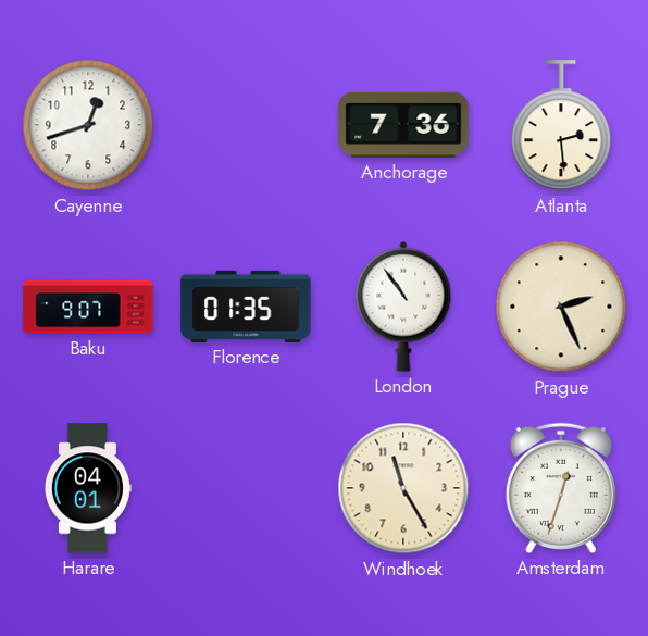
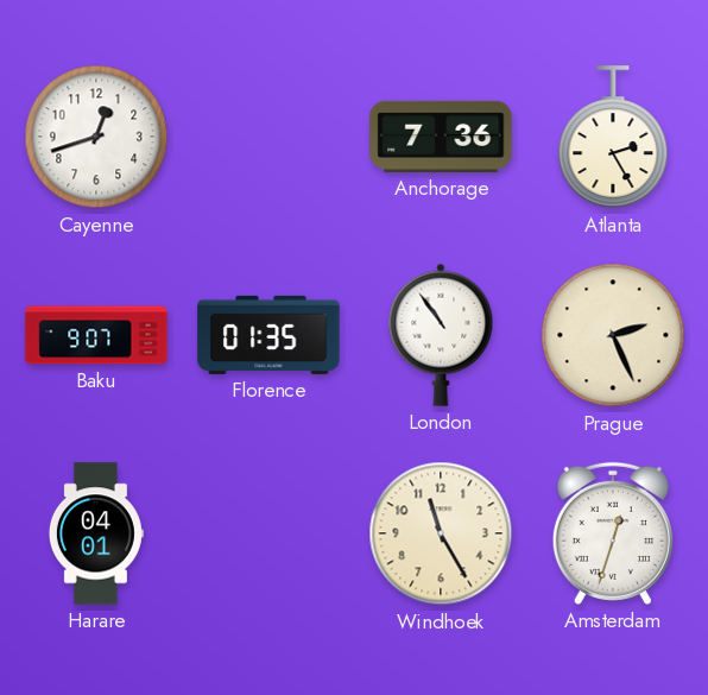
Atlanta: 2:29 -> 2:25 (613, 138)
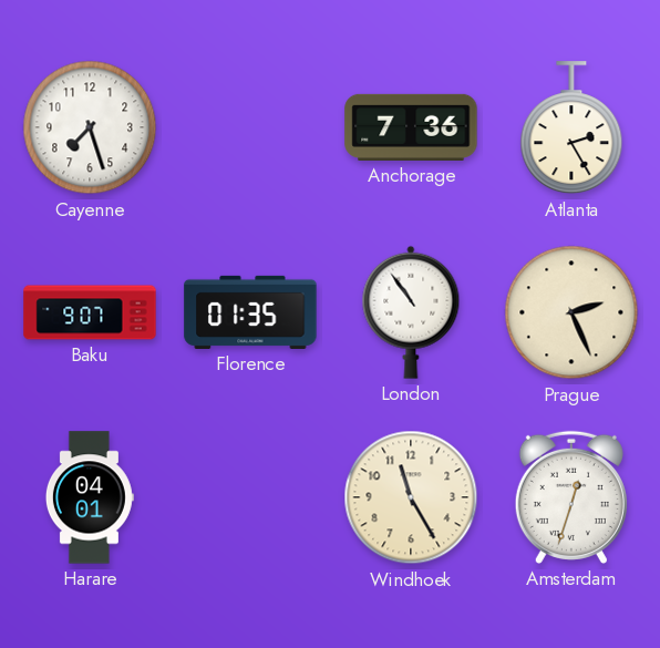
Cayenne: 12:42 -> 7:27 (90, 127)
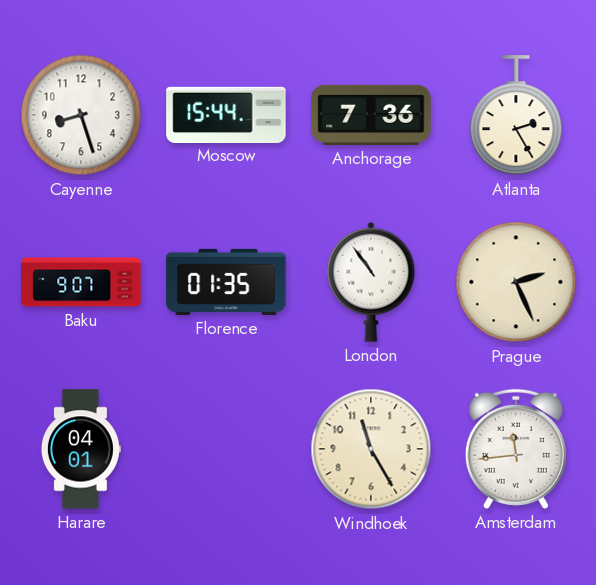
Cayenne: 7:27 -> 8:27 (81, 115)
Moscow: none -> 15:44 (226, 114)
Amsterdam: 12:33 -> 11:44 (516, 449)
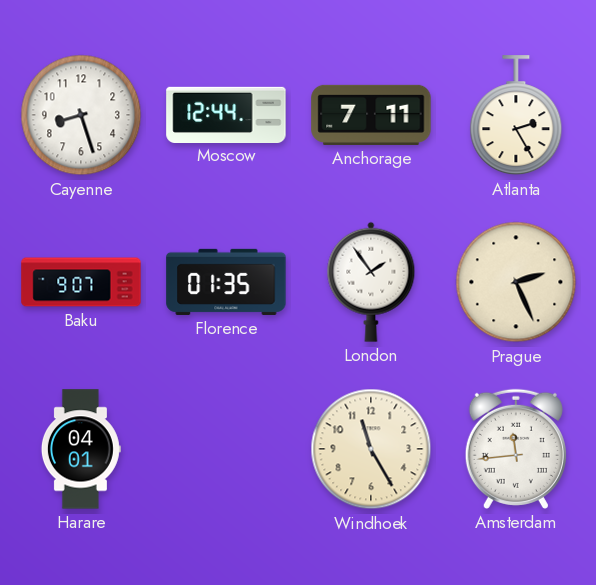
Moscow: 15:44 -> 12:44 (226, 114)
Anchorage: 7:36 -> 7:11 (371, 115)
London: 10:54 -> 1:54 (371, 282)
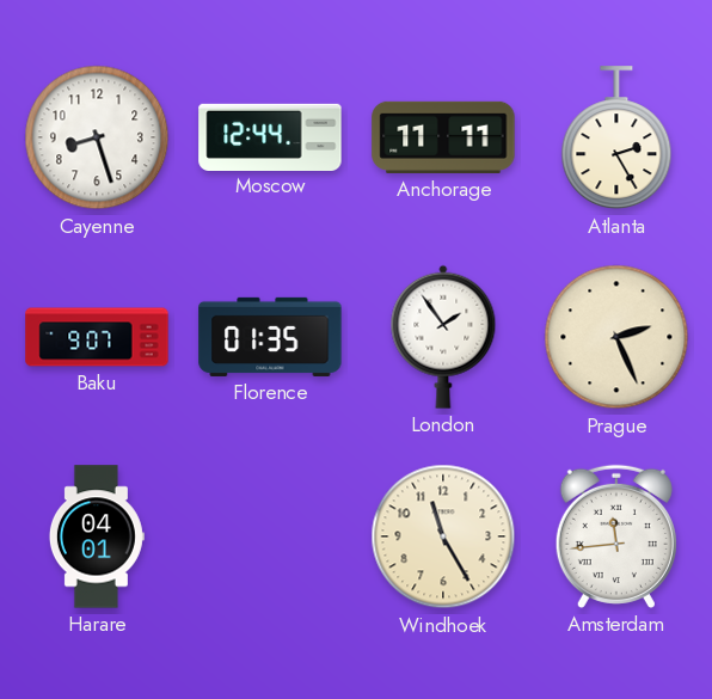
Anchorage: 7:11 -> 11:11 (443, 137)
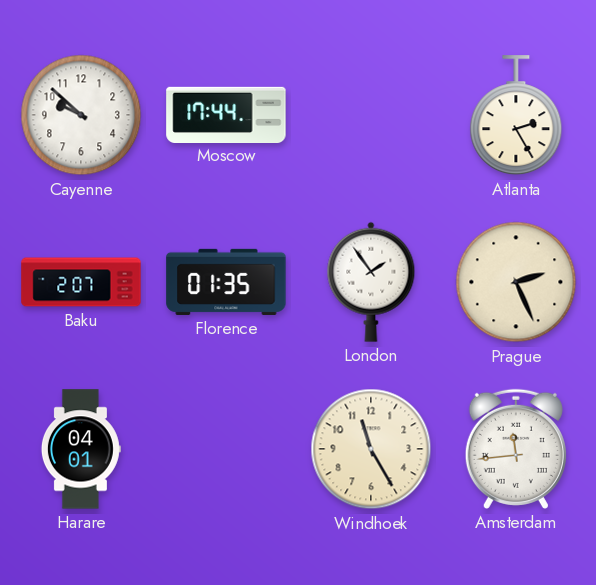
Cayenne: 8:27 -> 9:52 (81, 115)
Moscow: 12:44 -> 17:44 (226, 114)
Anchorage: 11:11 -> none (443, 137)
Baku: 9:07 -> 2:07 (81, 282)
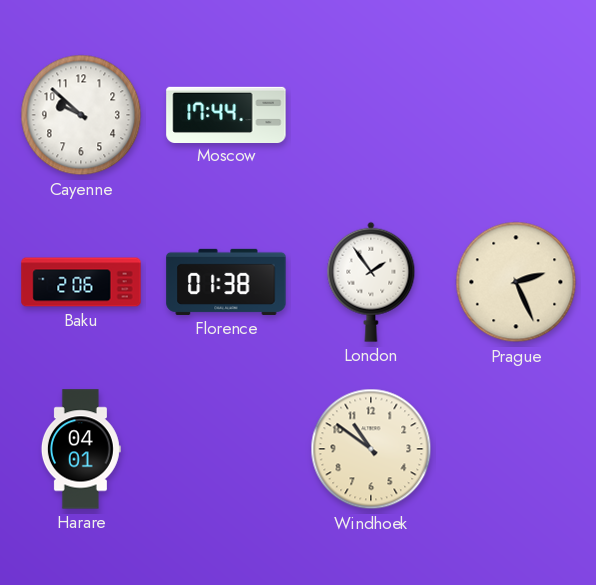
Atlanta: 2:25 -> none (516, 116)
Baku: 2:07 -> 2:06 (81, 282)
Florence: 01:35 -> 01:38 (226, 282)
Windhoek: 11:25 -> 10:51 (371, 449)
Amsterdam: 11:44 -> none (516, 449)
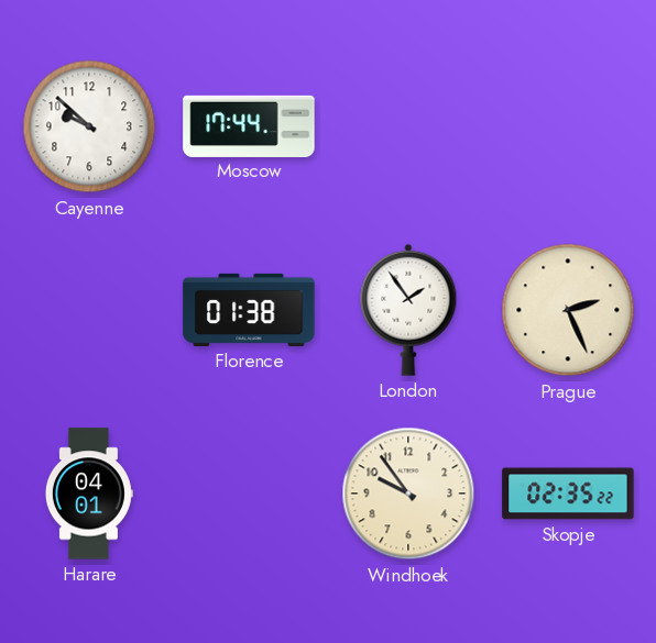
Baku: 2:06 -> none (81, 282)
Windhoek: 10:51 -> 9:54 (408, 494)
Skopje: none -> 02:35 (568, 494)
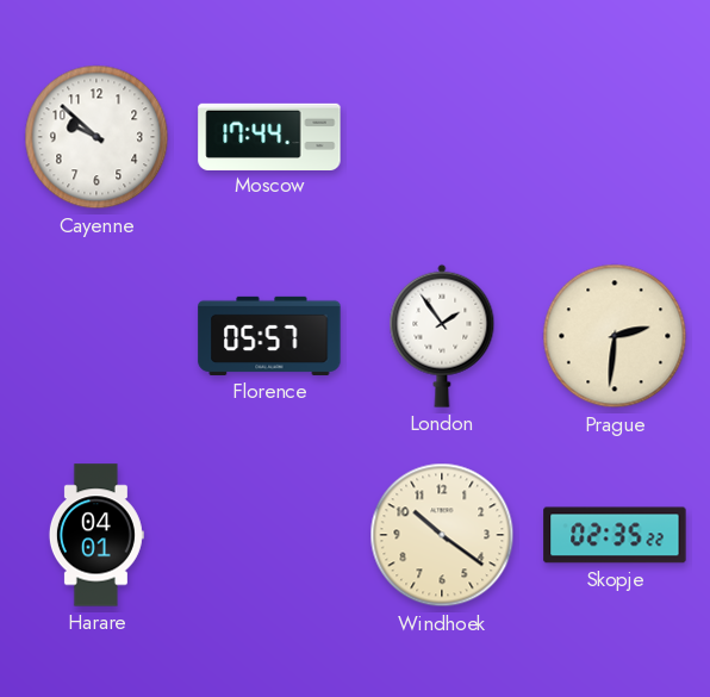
Florence: 01:38 -> 05:57 (269, 336)
Prague: 2:26 -> 2:31 (615, 336)
Windhoek: 9:54 -> 10:21 (442, 535)
